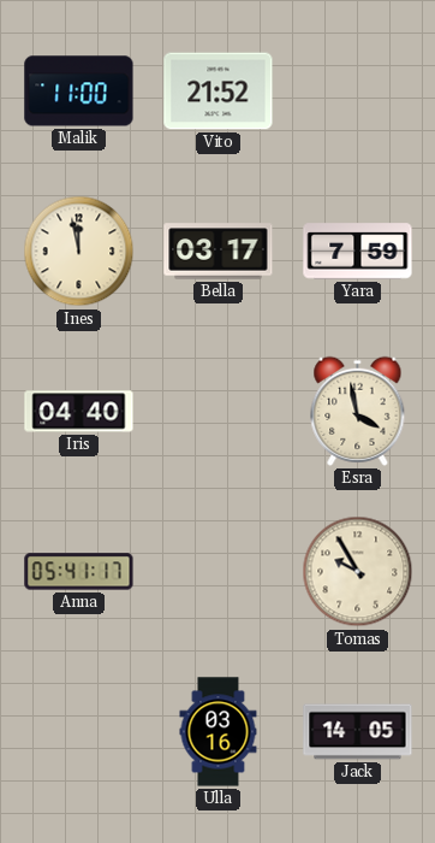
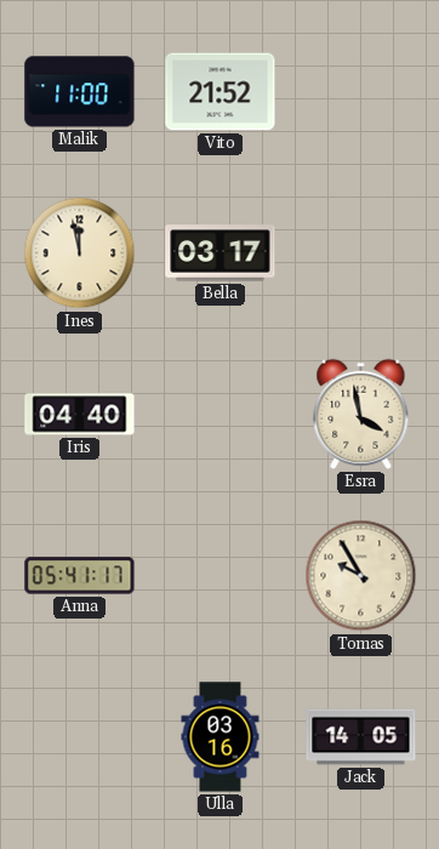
Yara: 7:59 -> none (358, 252)
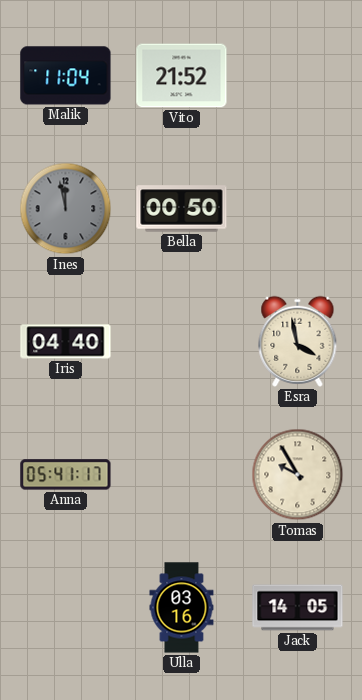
Malik: 11:00 -> 11:04 (66, 76)
Ines dial: cream -> grey (66, 209)
Bella: 03:17 -> 00:50 (182, 209)
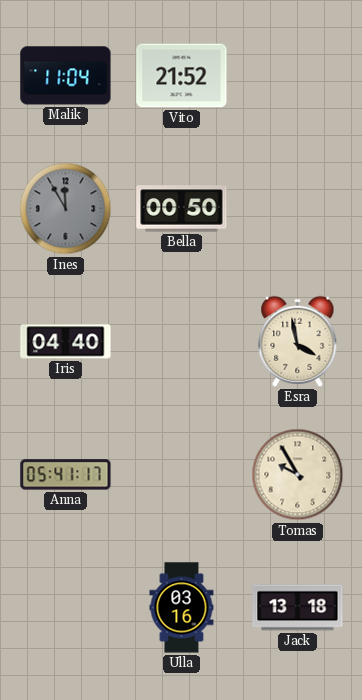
Ines: 11:58 -> 11:55 (66, 209)
Jack: 14:05 -> 13:18 (298, 608)
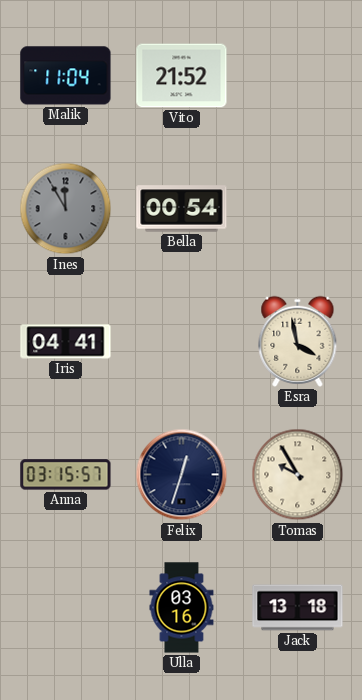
Bella: 00:50 -> 00:54 (182, 209)
Iris: 04:40 -> 04:41 (66, 342)
Anna: 05:41 -> 03:15 (66, 475)
Felix: none -> 12:33 (182, 475)
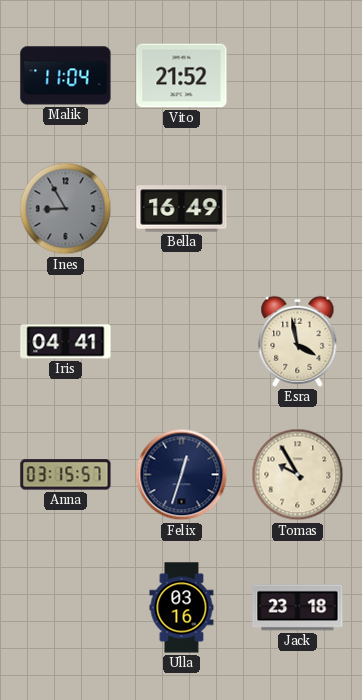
Ines: 11:55 -> 8:55 (66, 209)
Bella: 00:54 -> 16:49 (182, 209)
Jack: 13:18 -> 23:18 (298, 608)
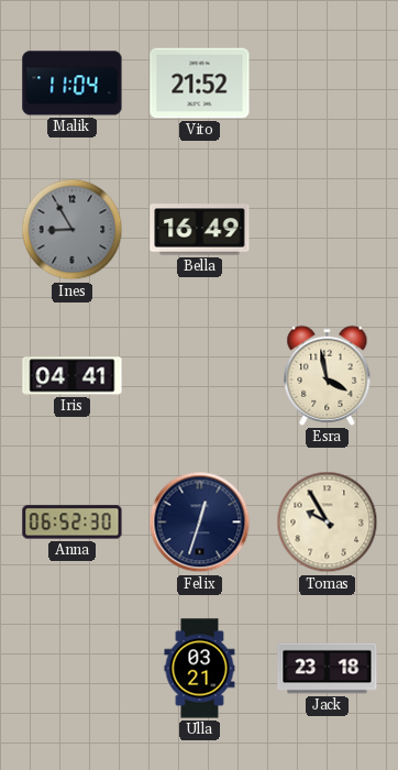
Anna: 03:15 -> 06:52 (73, 522)
Ulla: 03:16 -> 03:21 (200, 669)
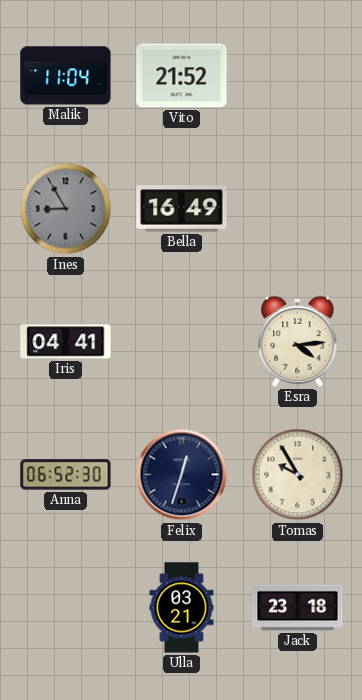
Esra: 3:58 -> 4:14 (298, 341)
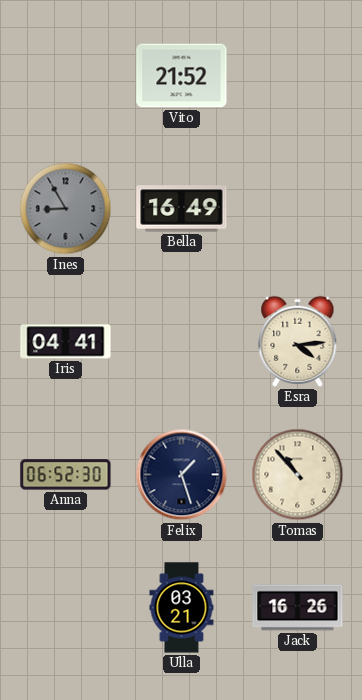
Malik: 11:04 -> none (66, 76)
Felix: 12:33 -> 1:27 (182, 475)
Tomas: 9:55 -> 10:53 (298, 475)
Jack: 23:18 -> 16:26 (298, 608)
